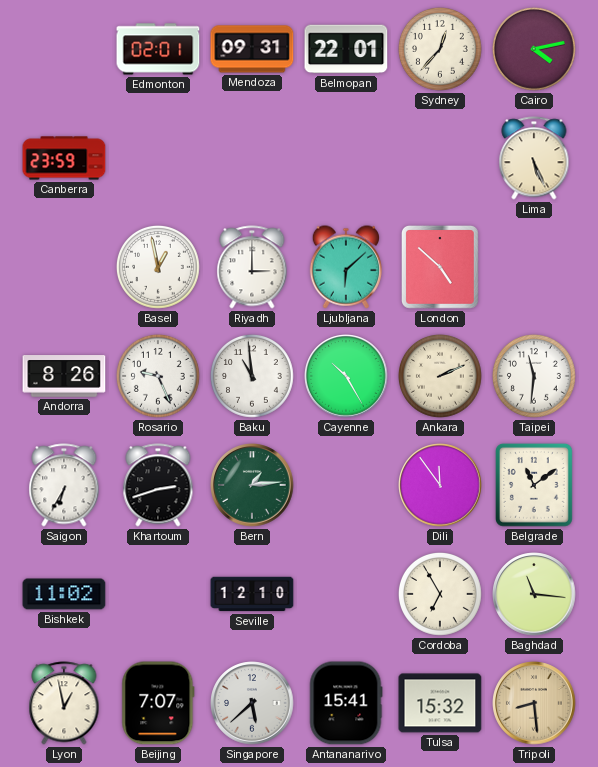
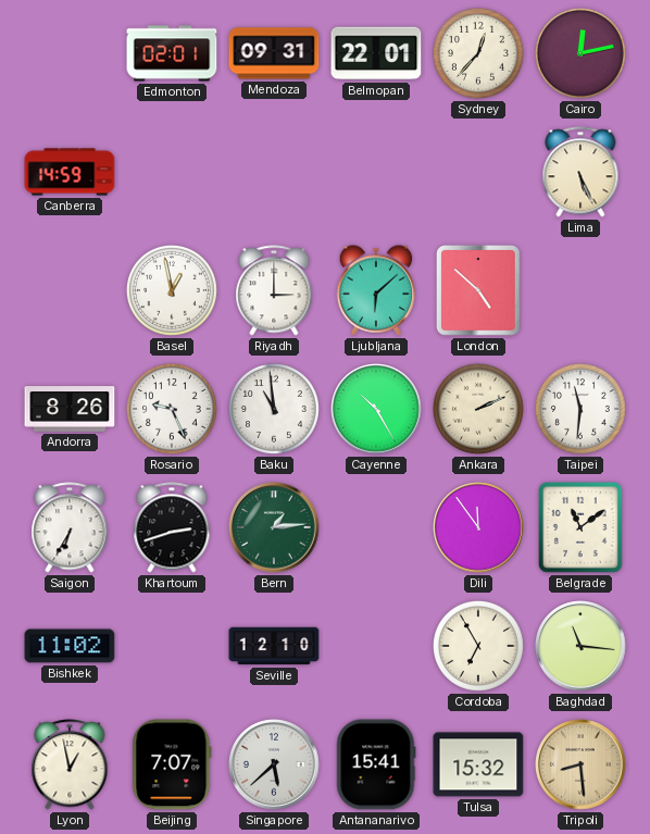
Cairo: 4:13 -> 12:13 (580, 53)
Canberra: 23:59 -> 14:59 (70, 172)
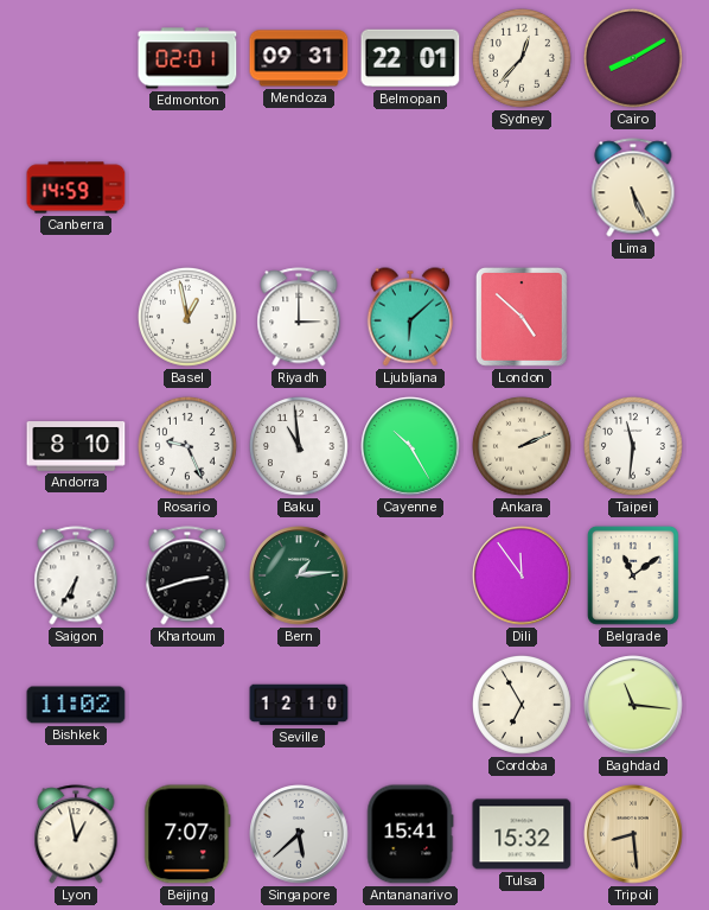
Cairo: 12:13 -> 8:10 (633, 58)
Andorra: 8:26 -> 8:10 (76, 446)
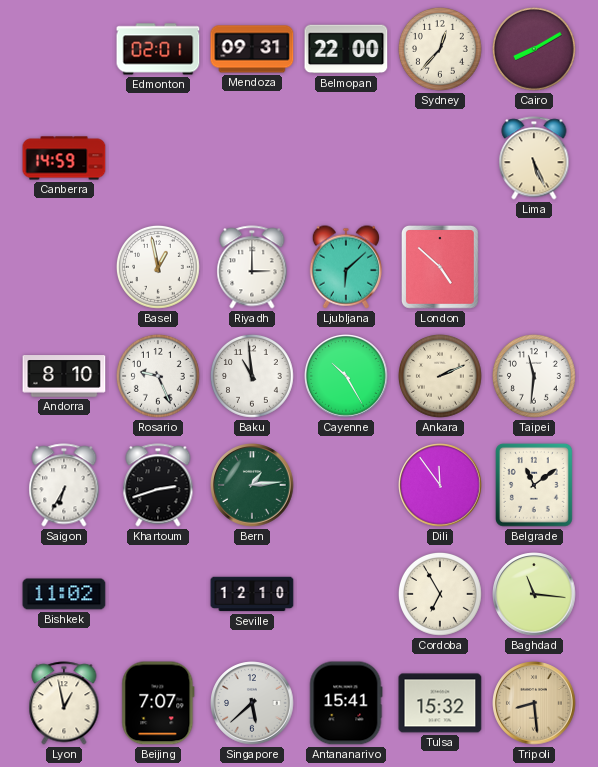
Belmopan: 22:01 -> 22:00 (346, 49)
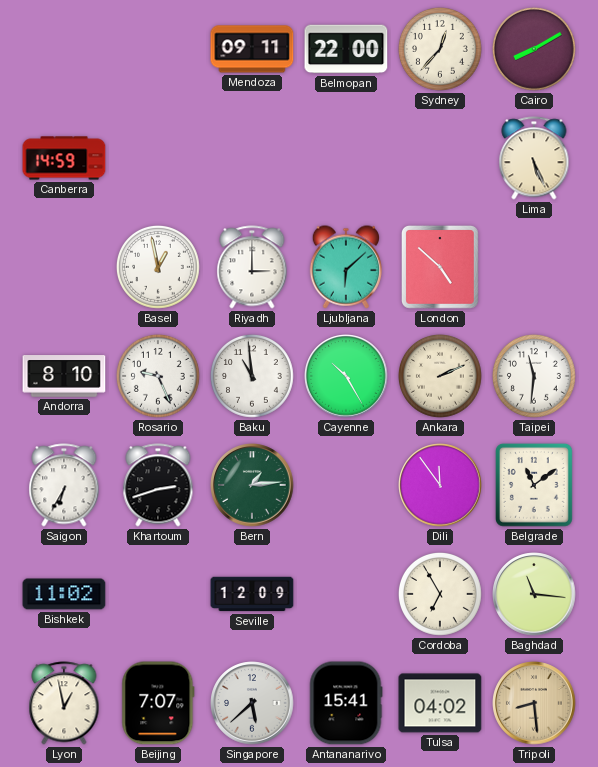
Edmonton: 02:01 -> none (158, 49)
Mendoza: 09:31 -> 09:11 (252, 49)
Seville: 12:10 -> 12:09 (252, 594)
Tulsa: 15:32 -> 04:02 (440, 703)
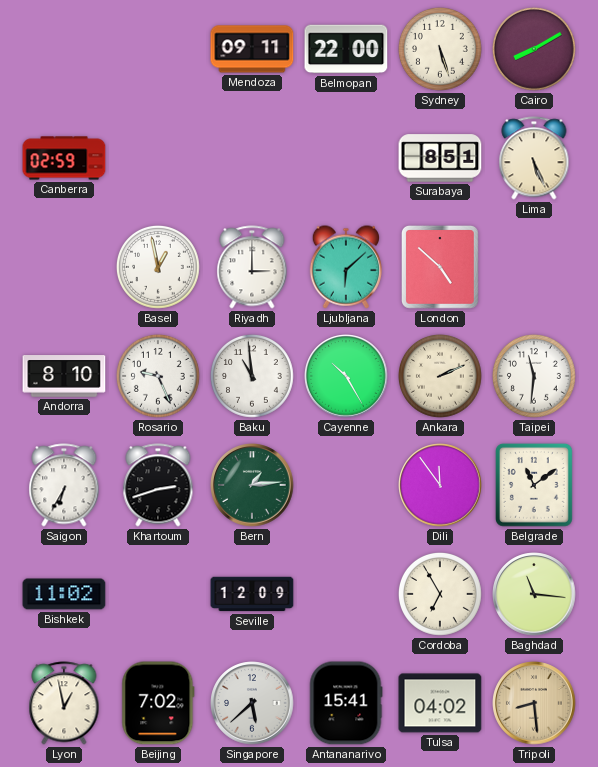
Sydney: 12:37 -> 5:27 (440, 49)
Canberra: 14:59 -> 02:59 (64, 158)
Surabaya: none -> 8:51 (440, 158)
Beijing: 7:07 -> 7:02 (158, 703)
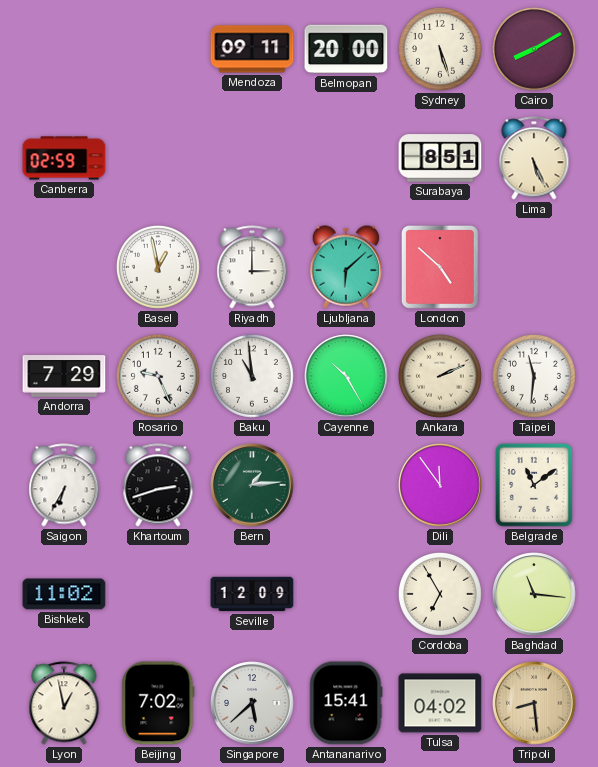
Belmopan: 22:00 -> 20:00 (346, 49)
Andorra: 8:10 -> 7:29 (64, 376)
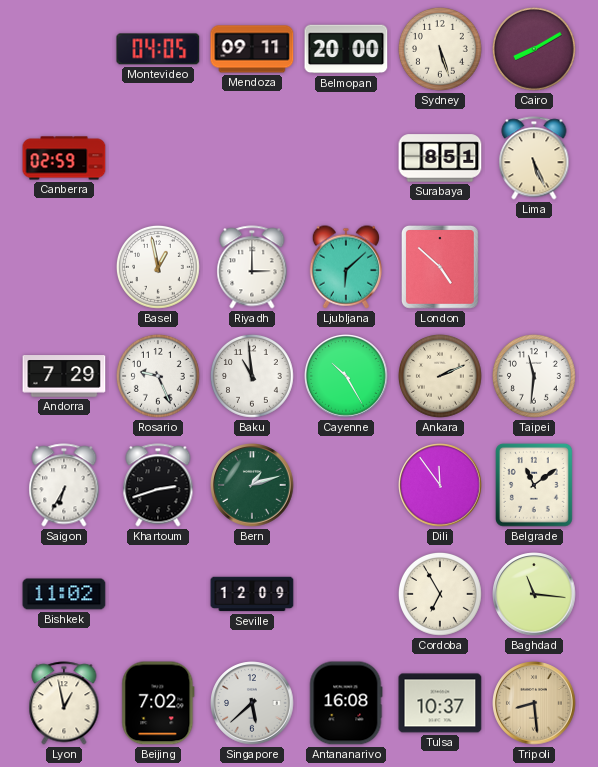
Montevideo: none -> 04:05 (158, 49)
Bern: 1:14 -> 1:12 (252, 485)
Antananarivo: 15:41 -> 16:08 (346, 703)
Tulsa: 04:02 -> 10:37 (440, 703)
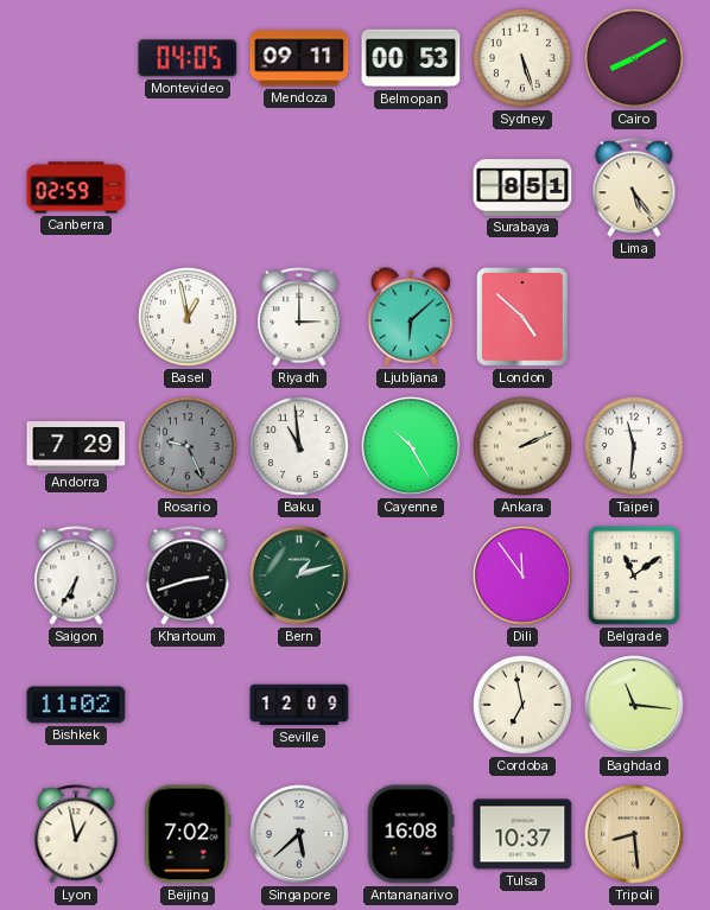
Belmopan: 20:00 -> 00:53 (411, 58)
Lima: 5:26 -> 5:24 (634, 187)
Rosario dial: white -> grey (188, 446)
Cordoba: 6:55 -> 6:58 (522, 705)
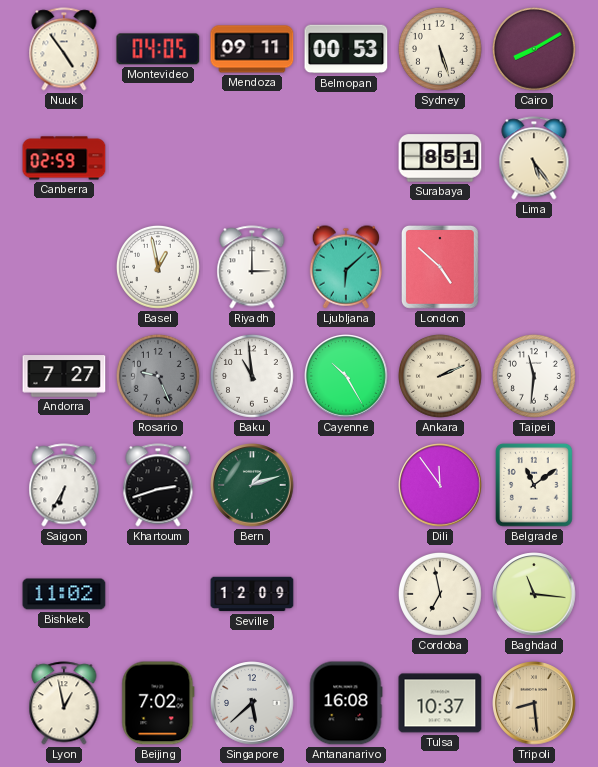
Nuuk: none -> 4:54 (64, 49)
Andorra: 7:29 -> 7:27 (64, 376)
